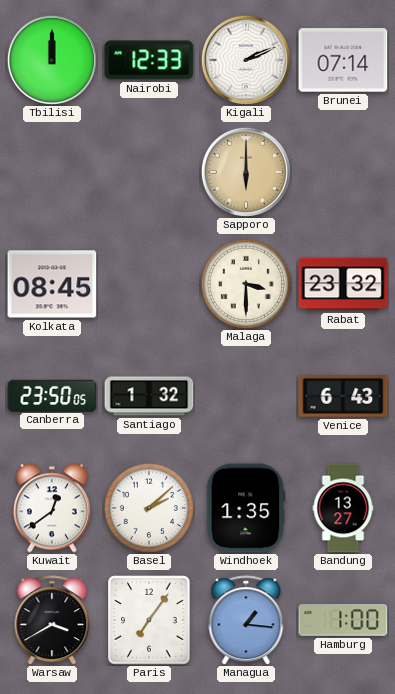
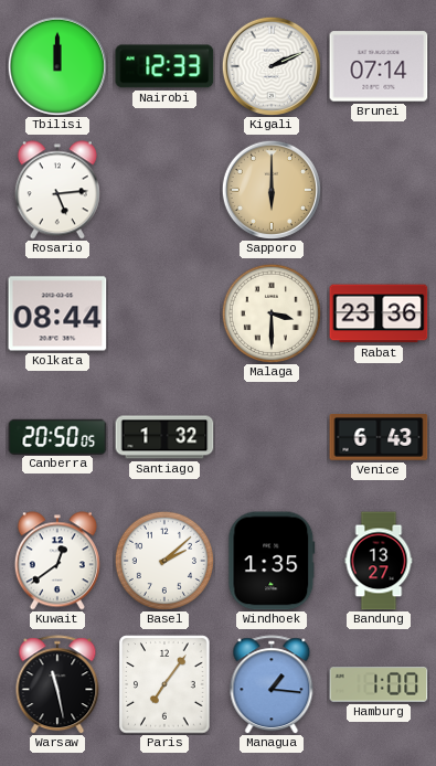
Rosario: none -> 5:14 (57, 190)
Kolkata: 08:45 -> 08:44 (57, 313)
Rabat: 23:32 -> 23:36 (379, 313)
Canberra: 23:50 -> 20:50 (57, 436)
Warsaw: 3:40 -> 11:28 (57, 684)
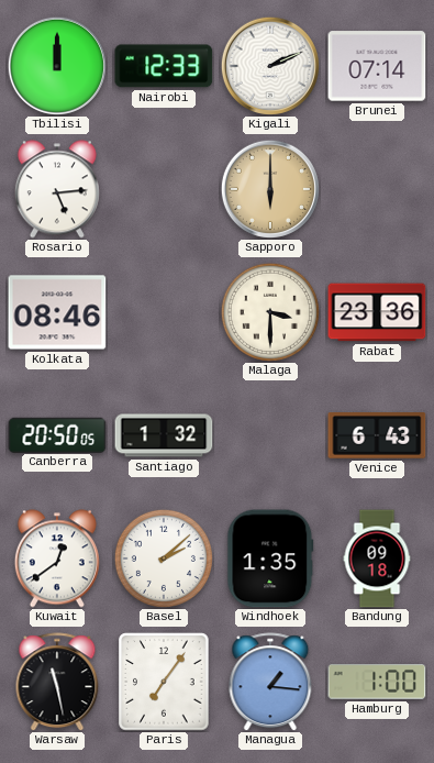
Kolkata: 08:44 -> 08:46 (57, 312)
Bandung: 13:27 -> 09:18 (377, 559)
